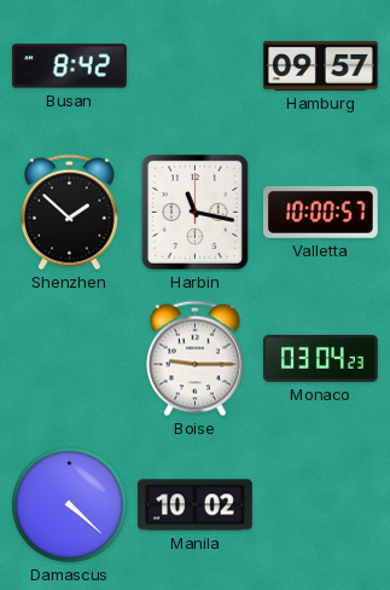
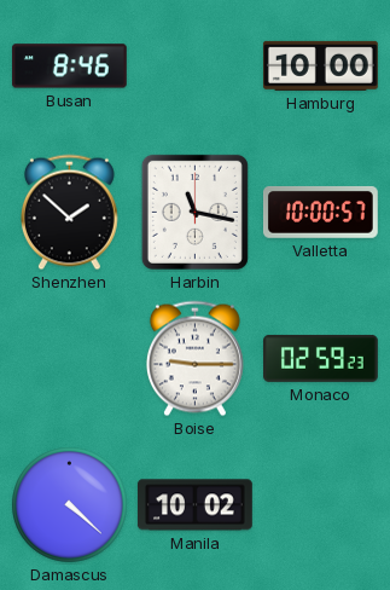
Busan: 8:42 -> 8:46 (69, 66)
Hamburg: 09:57 -> 10:00 (320, 65)
Monaco: 03:04 -> 02:59 (321, 358)
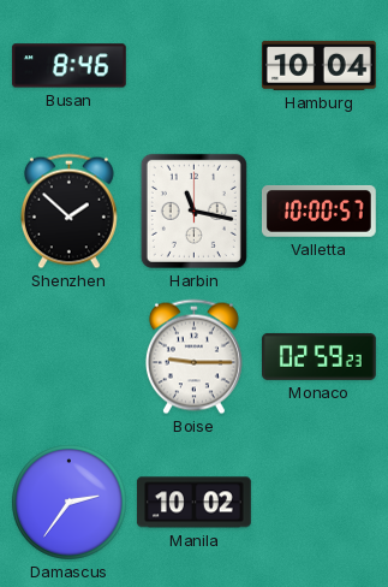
Hamburg: 10:00 -> 10:04 (318, 65)
Damascus: 4:22 -> 2:36 (70, 503)
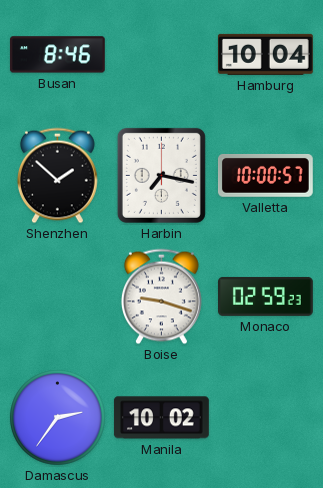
Harbin: 11:17 -> 7:17 (161, 175)
Boise: 9:15 -> 9:18 (161, 297)
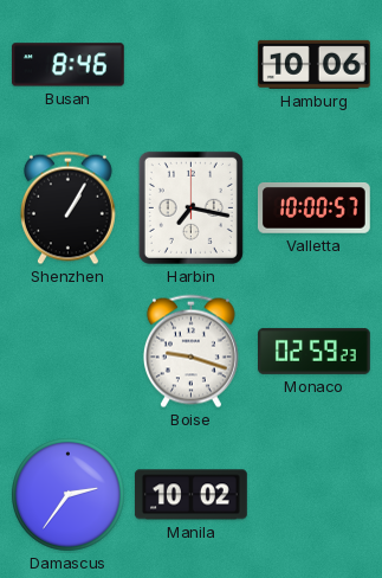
Hamburg: 10:04 -> 10:06 (313, 64)
Shenzhen: 1:52 -> 1:05 (67, 208)
